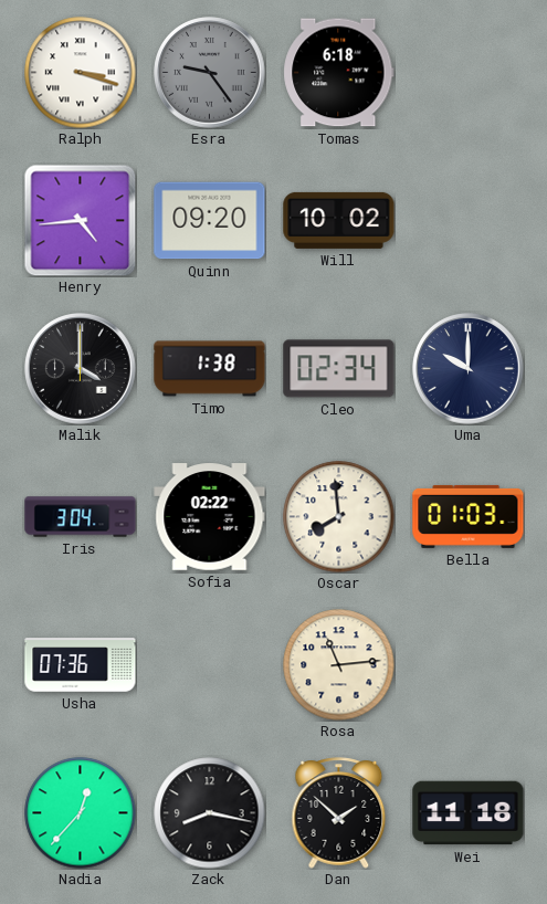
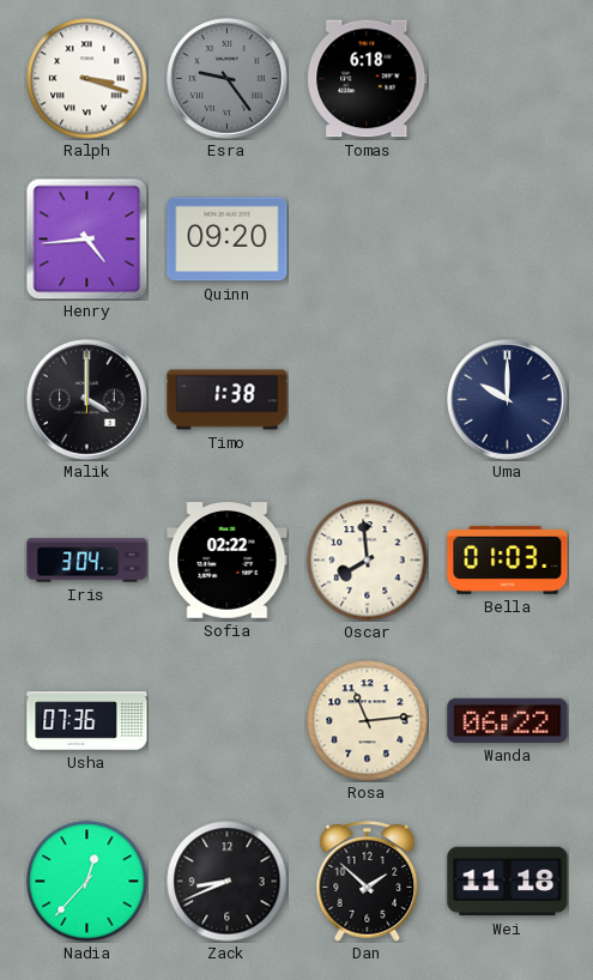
Will: 10:02 -> none (339, 220)
Cleo: 02:34 -> none (339, 369)
Wanda: none -> 06:22 (508, 720)
Zack: 8:17 -> 8:41 (228, 882)
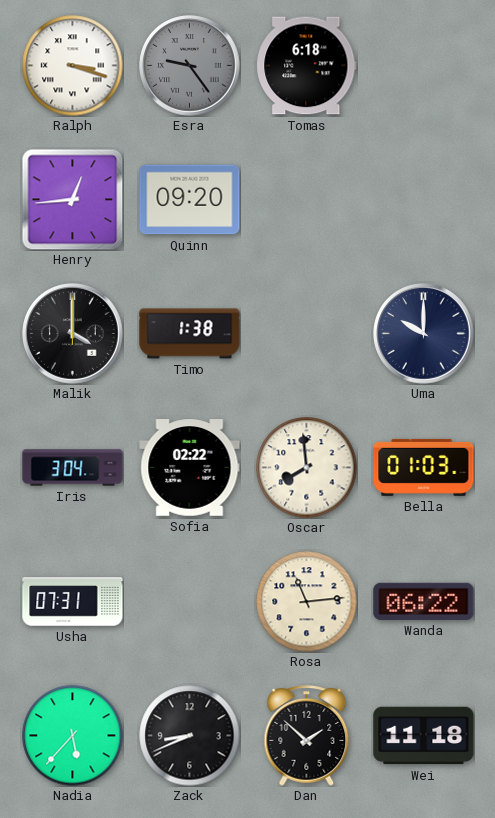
Henry: 4:44 -> 12:44 (72, 199)
Usha: 07:36 -> 07:31 (73, 602)
Nadia: 12:37 -> 5:37 (73, 736)
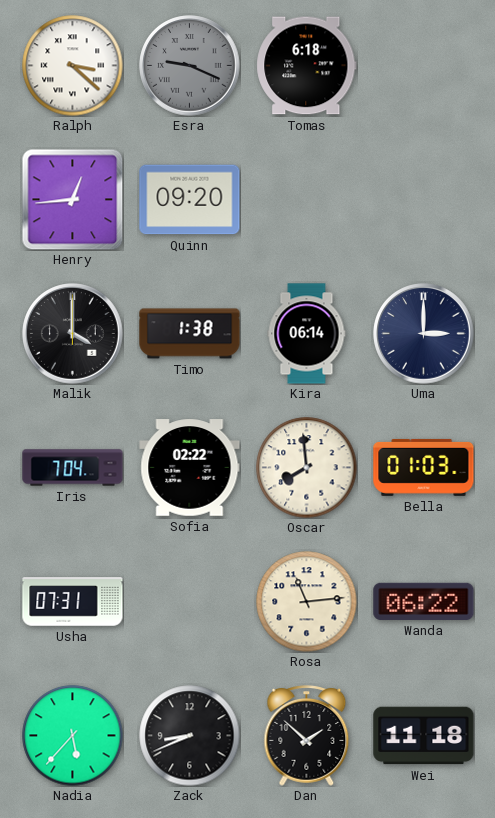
Ralph: 3:18 -> 3:22 (73, 66)
Esra: 9:24 -> 9:19 (190, 66)
Kira: none -> 06:14 (307, 334)
Uma: 10:00 -> 3:00 (424, 334)
Iris: 3:04 -> 7:04 (73, 468)
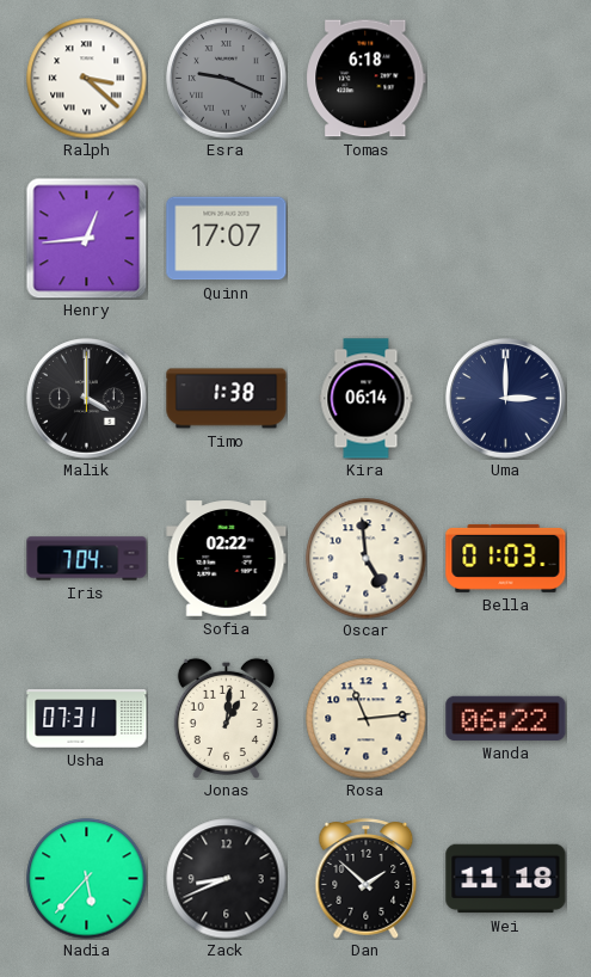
Quinn: 09:20 -> 17:07 (227, 239)
Oscar: 7:59 -> 4:59 (367, 559)
Jonas: none -> 1:01 (226, 718)
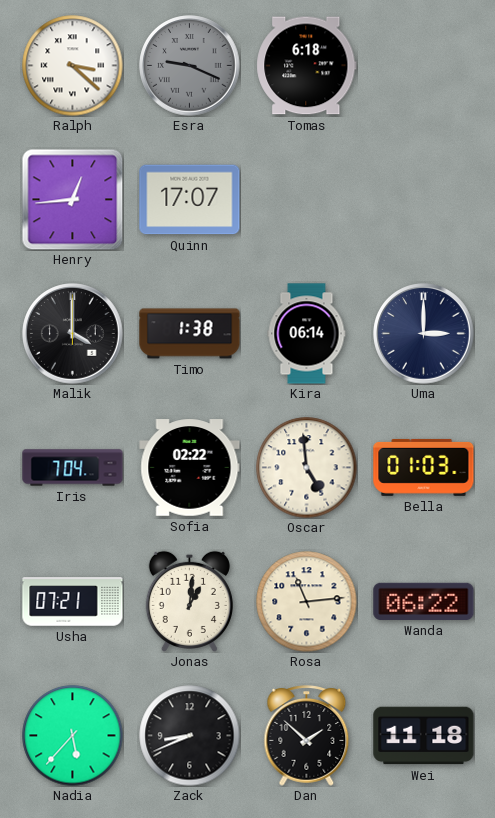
Usha: 07:31 -> 07:21 (73, 602)
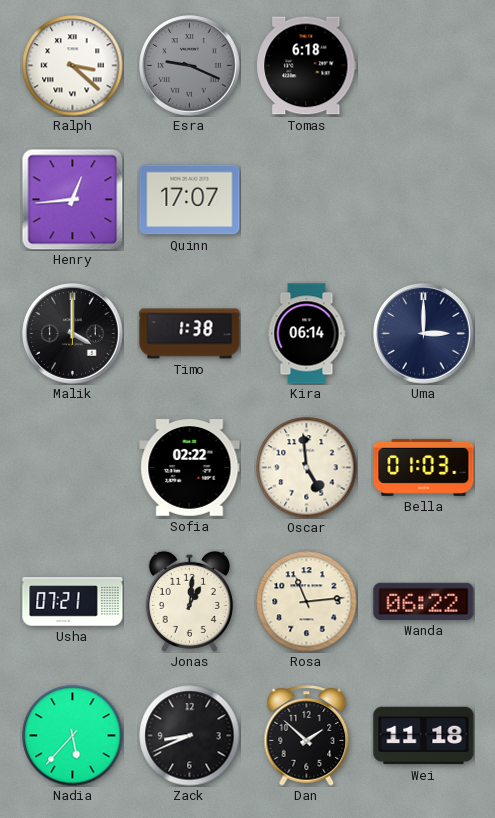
Iris: 7:04 -> none (73, 468)
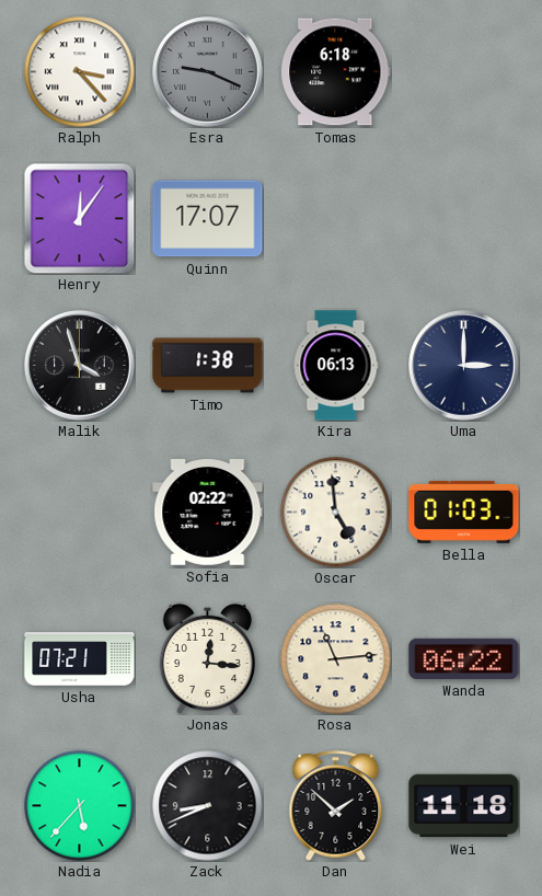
Ralph: 3:22 -> 3:23 (80, 72)
Henry: 12:44 -> 12:06 (79, 218)
Malik: 4:00 -> 3:57 (80, 366)
Kira: 06:14 -> 06:13 (336, 366)
Jonas: 1:01 -> 12:16 (207, 658)
